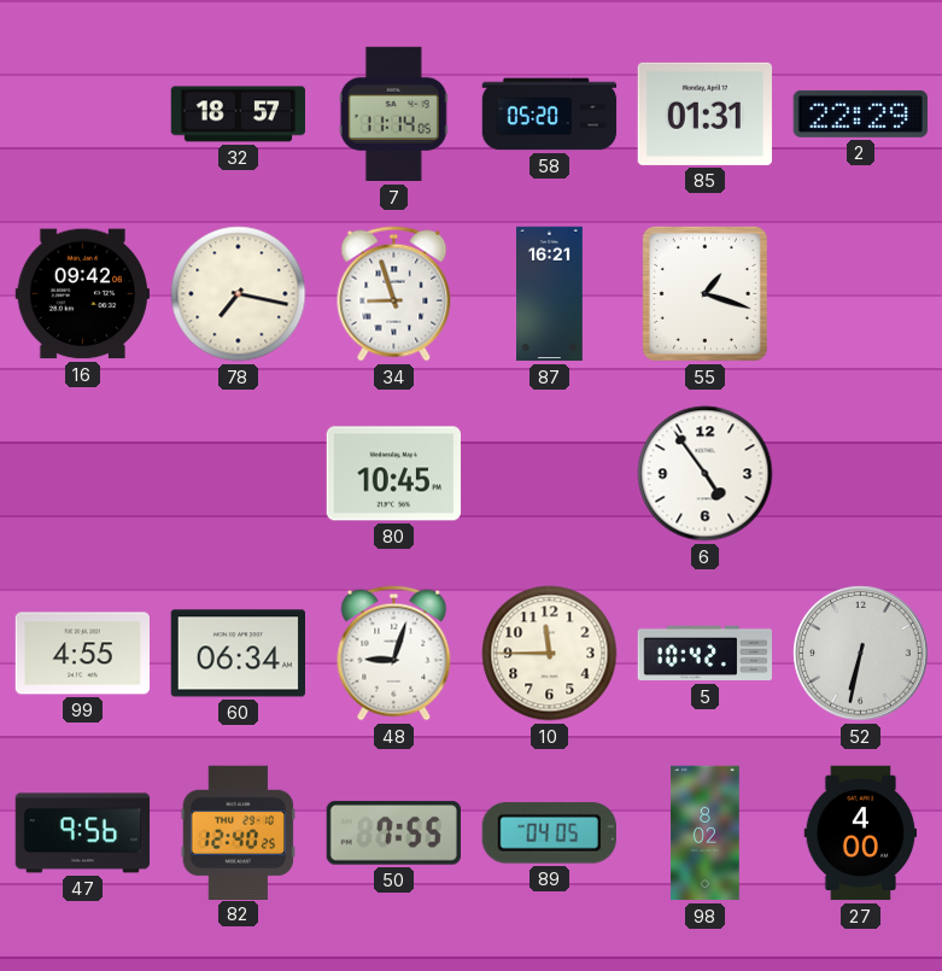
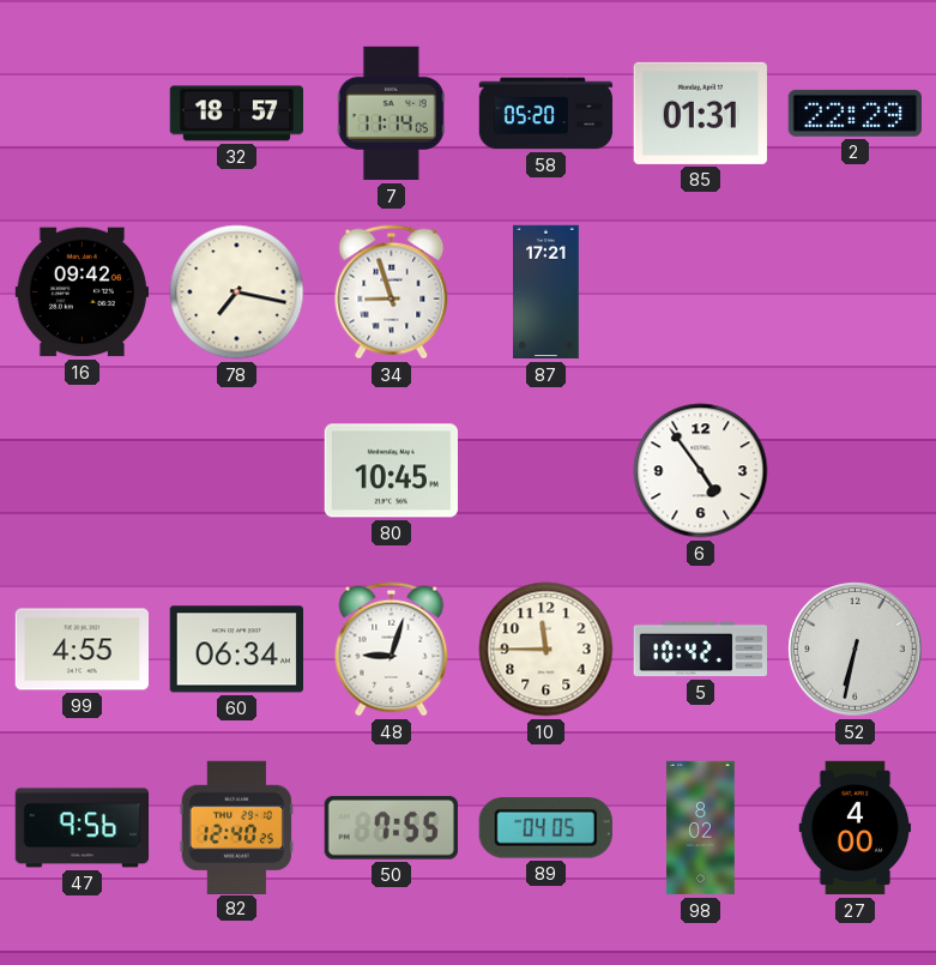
87: 16:21 -> 17:21 (546, 292)
55: 1:18 -> none (704, 293)
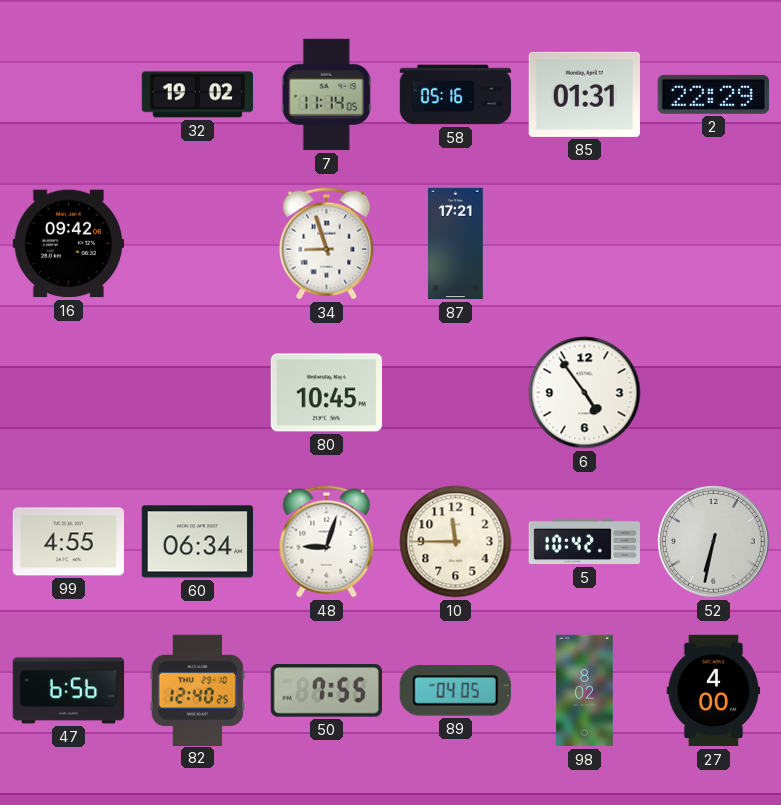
32: 18:57 -> 19:02 (197, 95)
58: 05:20 -> 05:16 (456, 95)
78: 7:17 -> none (237, 292)
47: 9:56 -> 6:56 (69, 691)
